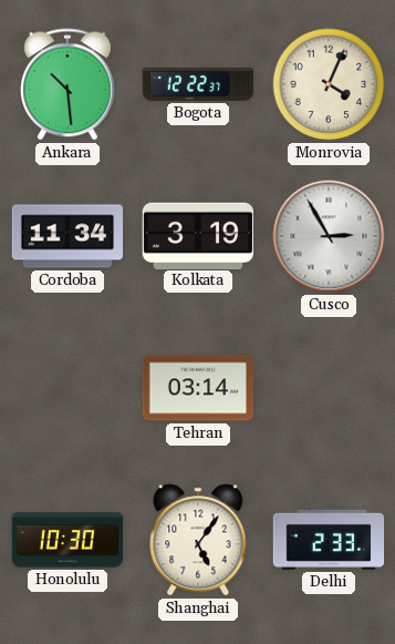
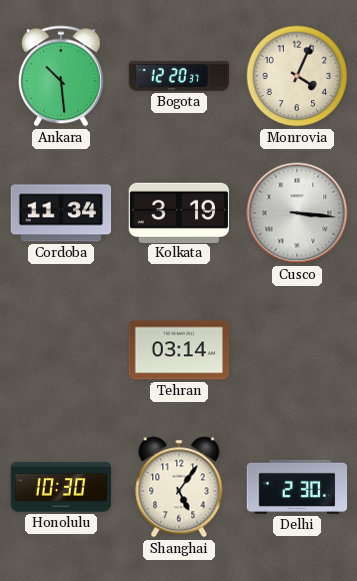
Bogota: 12:22 -> 12:20 (179, 76)
Cusco: 2:55 -> 3:16 (297, 213)
Delhi: 2:33 -> 2:30 (297, 487)
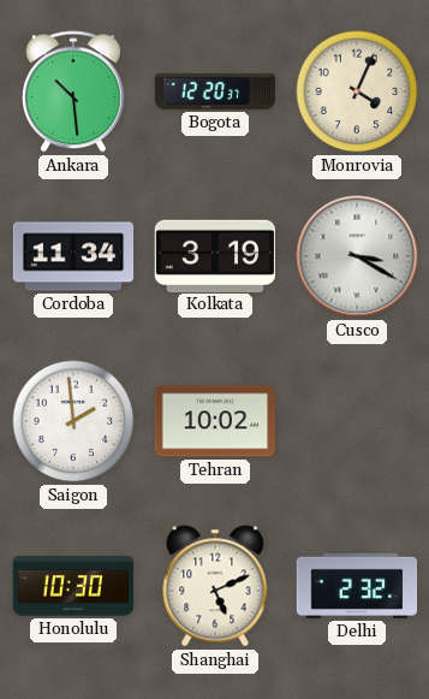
Cusco: 3:16 -> 3:20 (357, 256)
Saigon: none -> 1:59 (73, 421)
Tehran: 03:14 -> 10:02 (215, 421)
Shanghai: 5:06 -> 5:11 (215, 586)
Delhi: 2:30 -> 2:32 (357, 586)
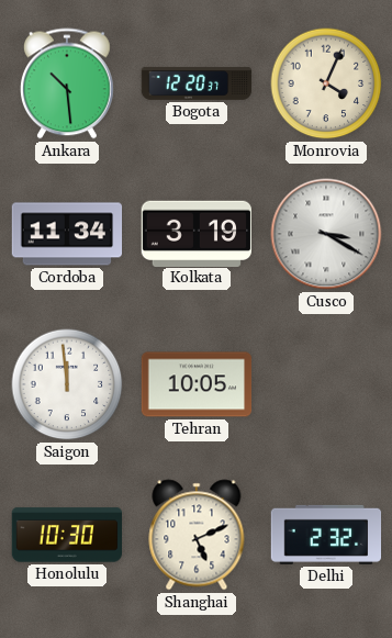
Saigon: 1:59 -> 11:59 (67, 384)
Tehran: 10:02 -> 10:05 (197, 384)
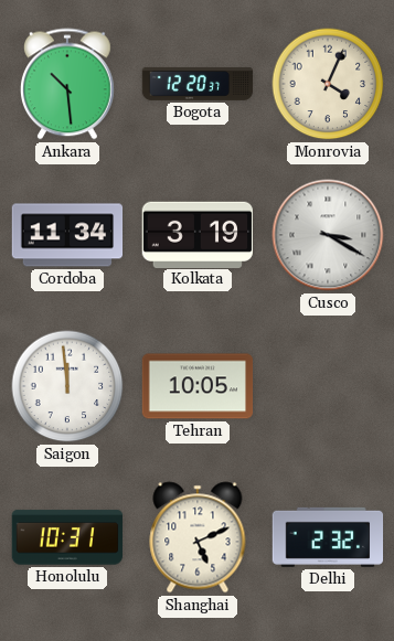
Honolulu: 10:30 -> 10:31 (67, 537)
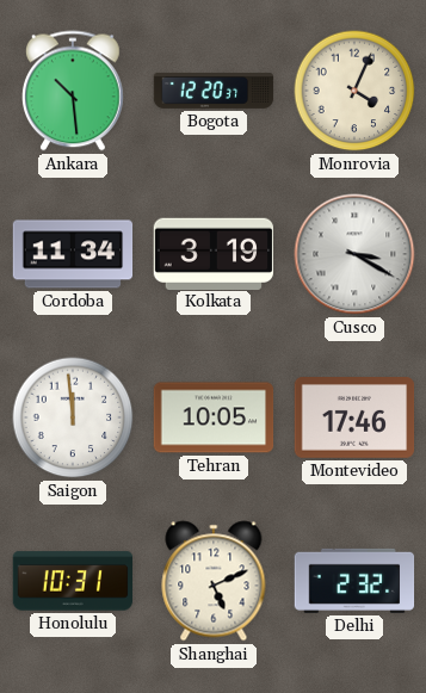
Montevideo: none -> 17:46 (354, 419)
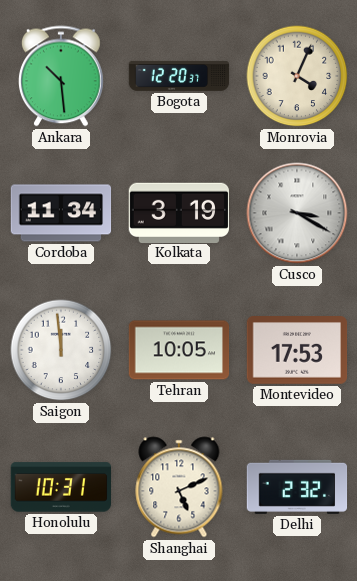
Montevideo: 17:46 -> 17:53 (297, 351)
